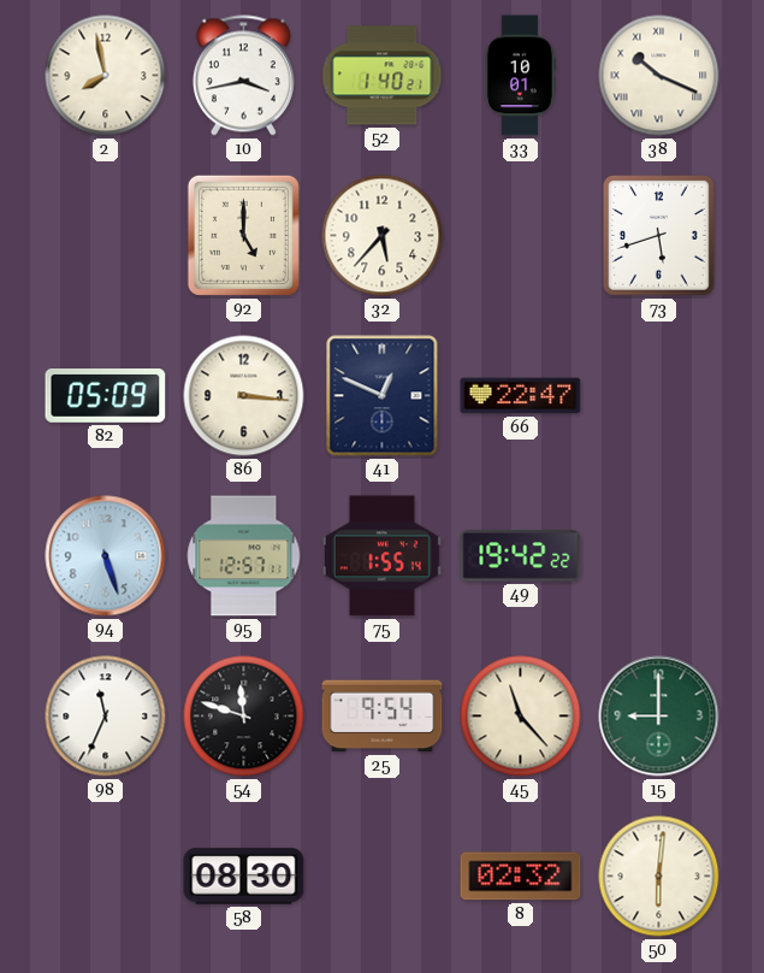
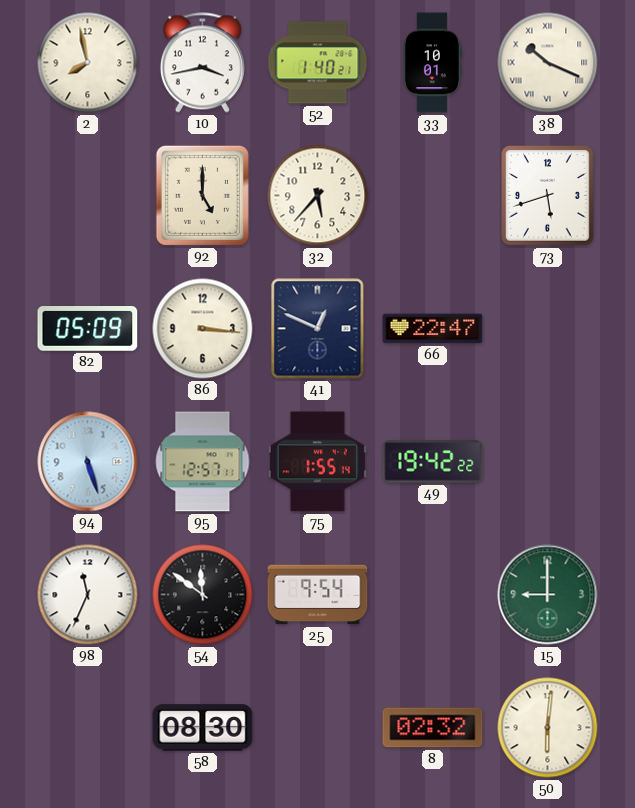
54: 11:48 -> 11:51 (203, 595)
45: 11:23 -> none (521, 717)
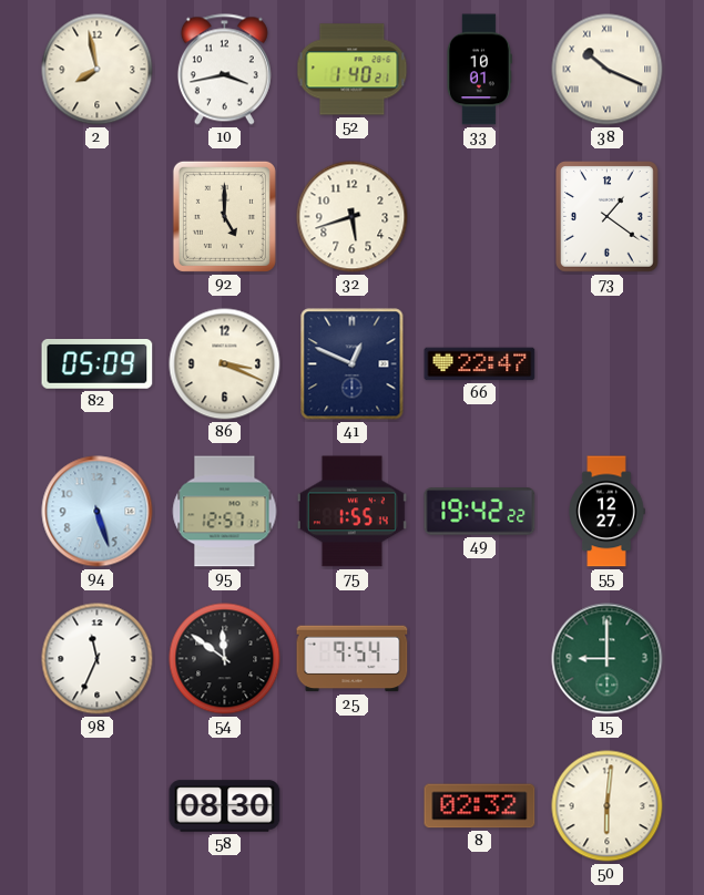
32: 5:37 -> 5:42 (353, 217)
73: 5:42 -> 1:21 (608, 217)
86: 3:16 -> 3:19 (225, 364)
55: none -> 12:27 (606, 512)
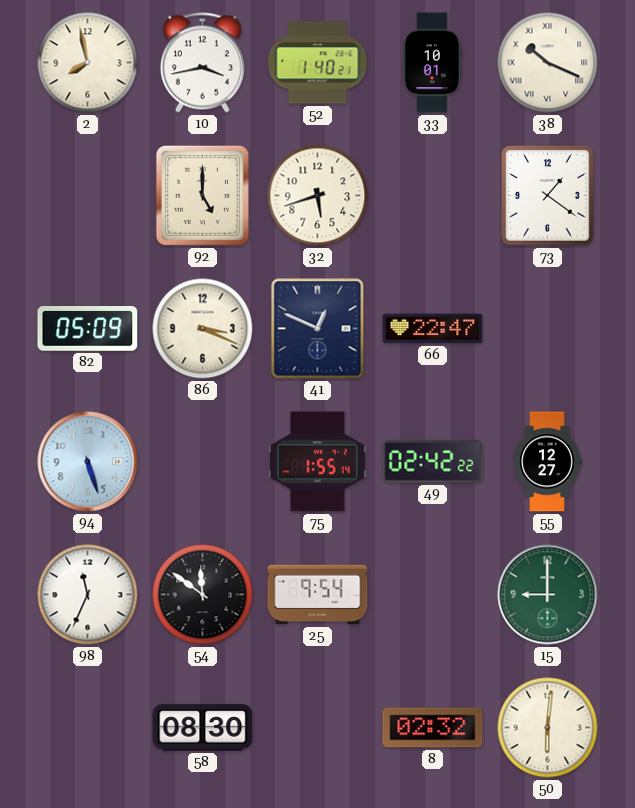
95: 12:57 -> none (225, 512)
49: 19:42 -> 02:42 (433, 462)
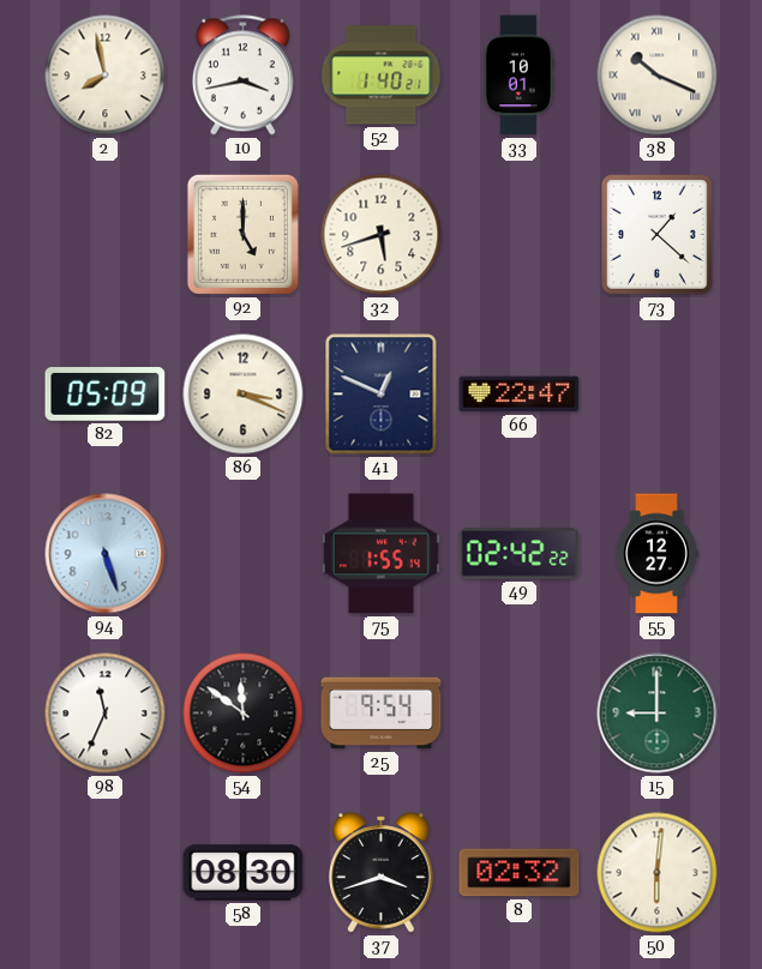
73: 1:21 -> 1:22 (658, 235)
37: none -> 3:42 (382, 873)
